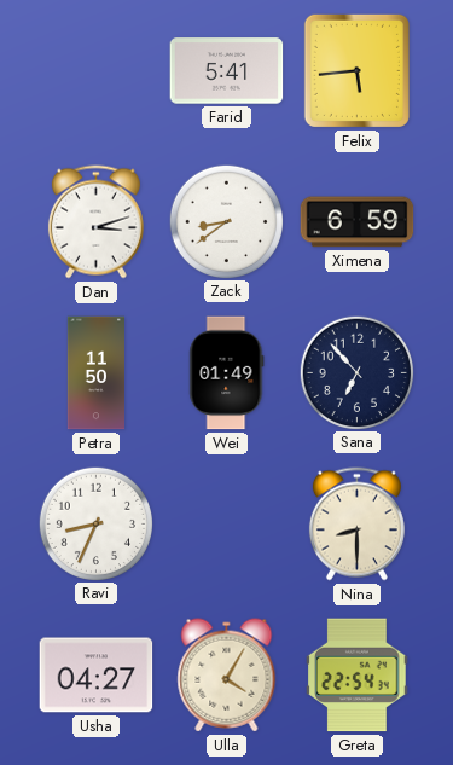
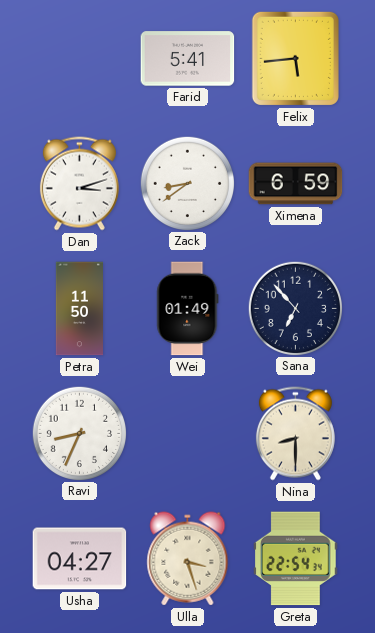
Ulla: 4:05 -> 3:27 (188, 559)
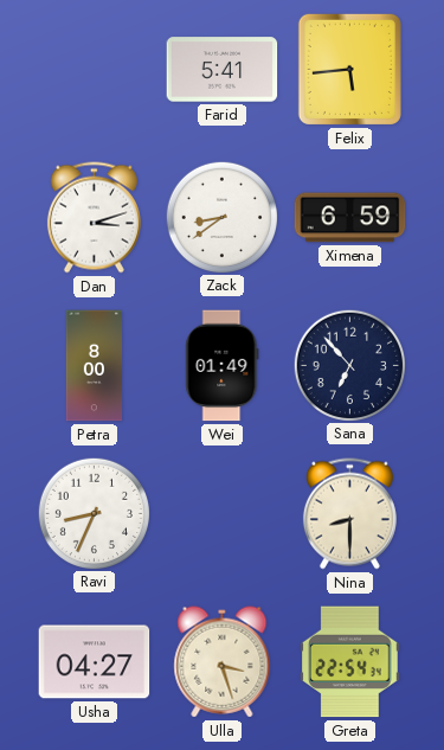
Petra: 11:50 -> 8:00 (94, 366)
